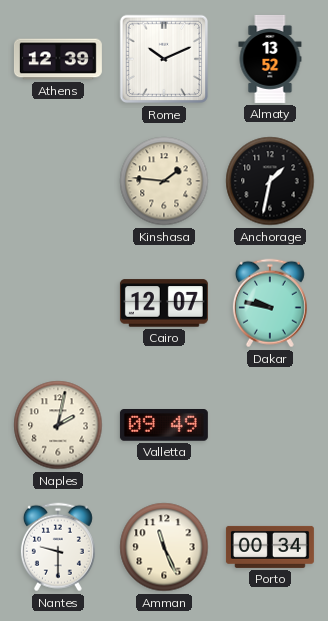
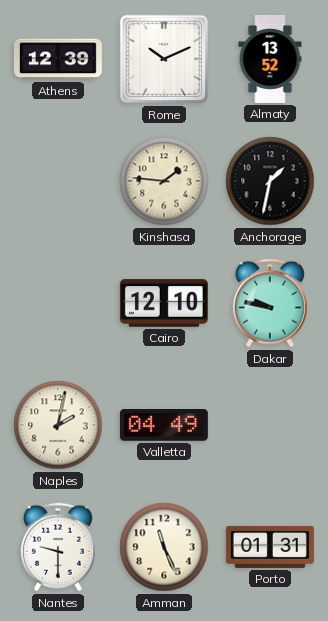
Cairo: 12:07 -> 12:10 (164, 303)
Valletta: 09:49 -> 04:49 (164, 425)
Porto: 00:34 -> 01:31 (270, 547)
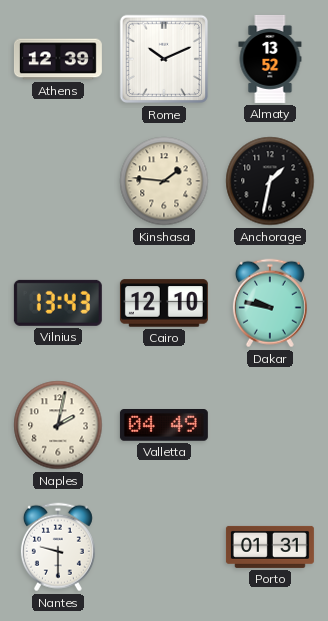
Vilnius: none -> 13:43 (58, 303)
Amman: 11:26 -> none (164, 547)
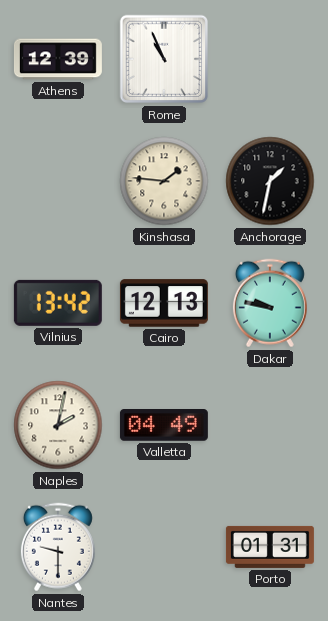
Rome: 10:11 -> 10:56 (164, 59)
Almaty: 13:52 -> none (270, 59)
Vilnius: 13:43 -> 13:42 (58, 303)
Cairo: 12:10 -> 12:13 (164, 303)
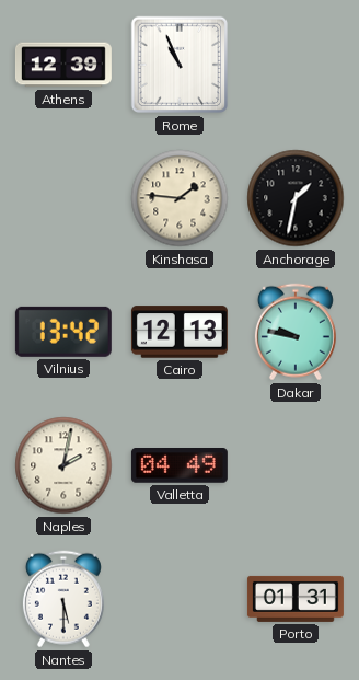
Nantes: 9:30 -> 5:30 (63, 599)
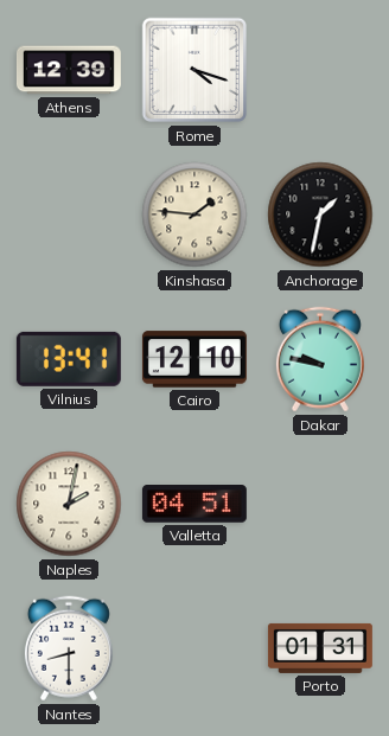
Rome: 10:56 -> 4:18 (194, 70)
Vilnius: 13:42 -> 13:41 (69, 359)
Cairo: 12:13 -> 12:10 (194, 359)
Valletta: 04:49 -> 04:51 (194, 504)
Nantes: 5:30 -> 8:30 (69, 648)
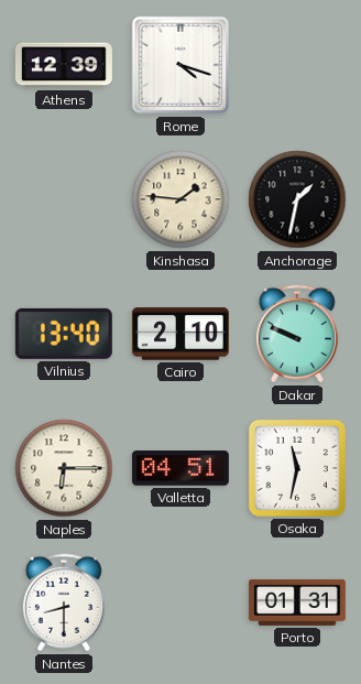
Vilnius: 13:41 -> 13:40 (64, 334)
Cairo: 12:10 -> 2:10 (180, 334)
Dakar: 9:47 -> 9:49 (297, 334)
Naples: 2:02 -> 6:15 (64, 468)
Osaka: none -> 11:32 (297, 468)
